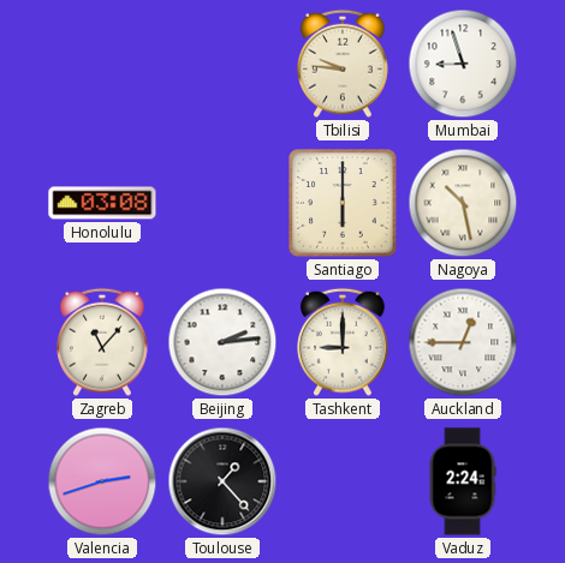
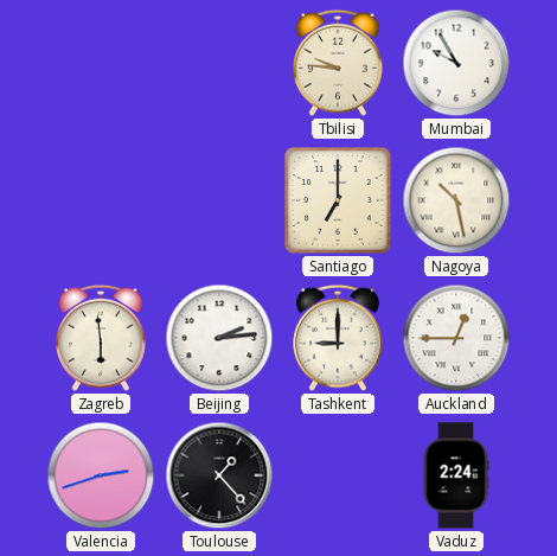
Mumbai: 8:57 -> 9:55 (456, 63)
Honolulu: 03:08 -> none (102, 203)
Santiago: 6:00 -> 7:00 (338, 200)
Zagreb: 11:07 -> 5:59 (101, 338)
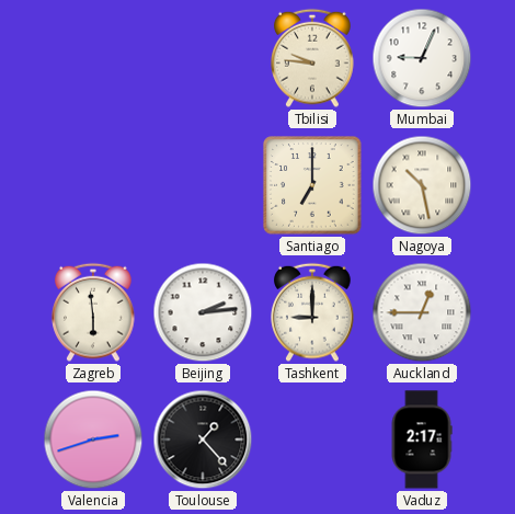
Mumbai: 9:55 -> 9:04 (422, 58)
Vaduz: 2:24 -> 2:17 (422, 439)
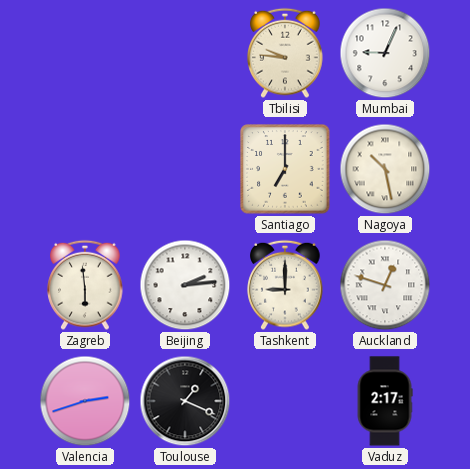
Auckland: 12:45 -> 12:48 (385, 285)
Toulouse: 1:23 -> 1:19 (185, 401)
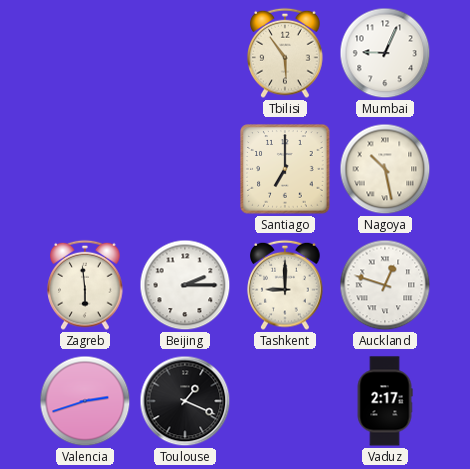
Tbilisi: 9:46 -> 5:54 (285, 53)
Beijing: 2:14 -> 2:15 (185, 285)
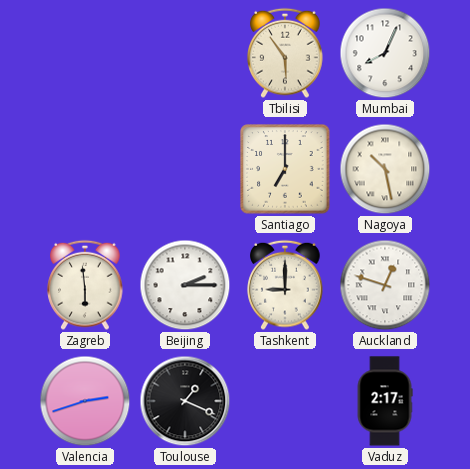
Mumbai: 9:04 -> 8:04 (385, 53)
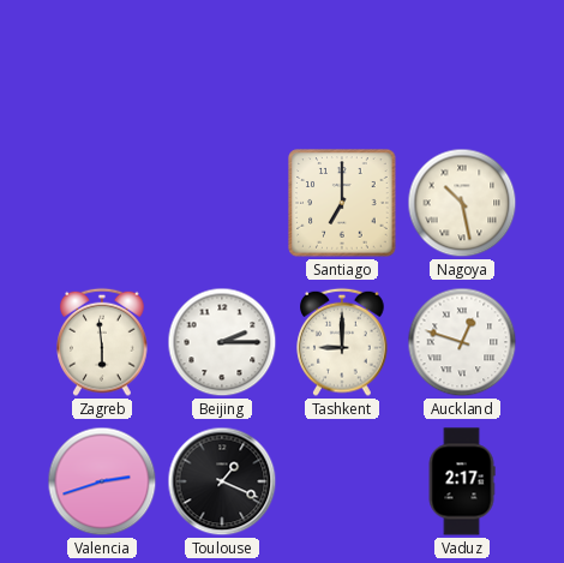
Tbilisi: 5:54 -> none (285, 53)
Mumbai: 8:04 -> none (385, 53)
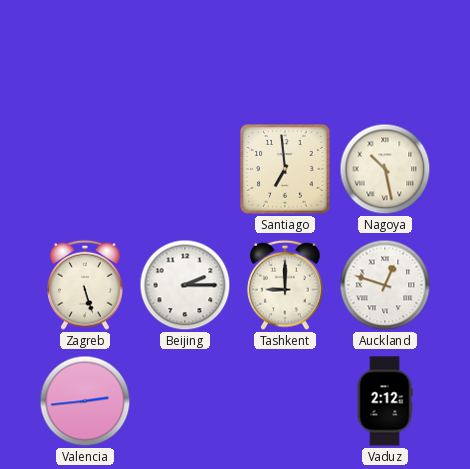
Santiago: 7:00 -> 6:59 (285, 169)
Zagreb: 5:59 -> 5:27 (85, 285)
Valencia: 2:42 -> 2:44 (85, 401)
Toulouse: 1:19 -> none (222, 481)
Vaduz: 2:17 -> 2:12 (385, 401)
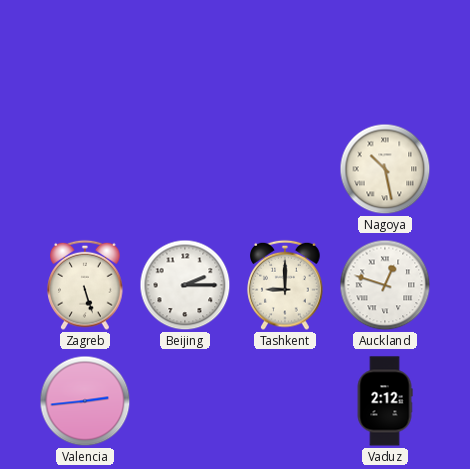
Santiago: 6:59 -> none (285, 169)
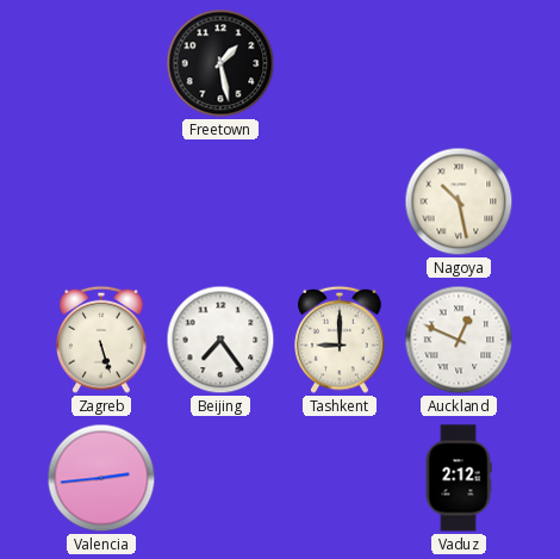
Freetown: none -> 1:28 (220, 63)
Beijing: 2:15 -> 7:24 (220, 340)
Auckland: 12:48 -> 12:49 (459, 340)
